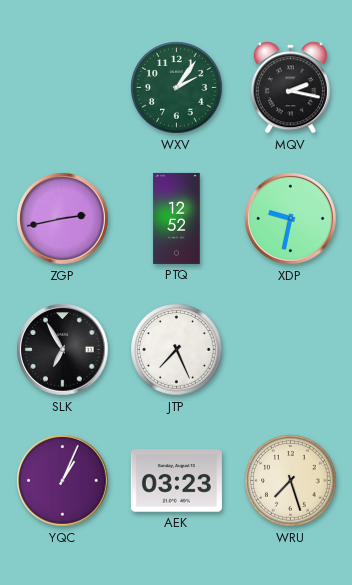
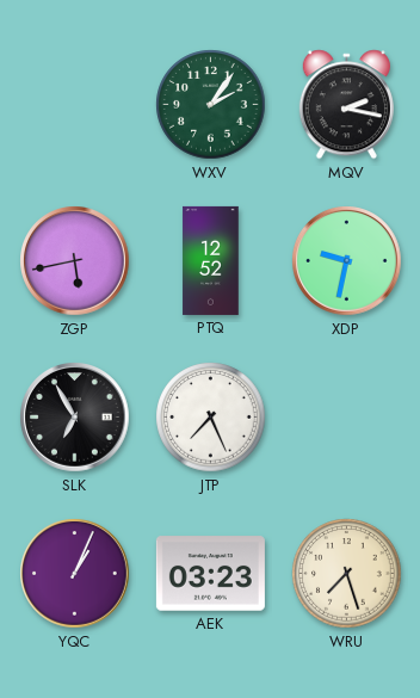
ZGP: 2:43 -> 5:43 (75, 261)
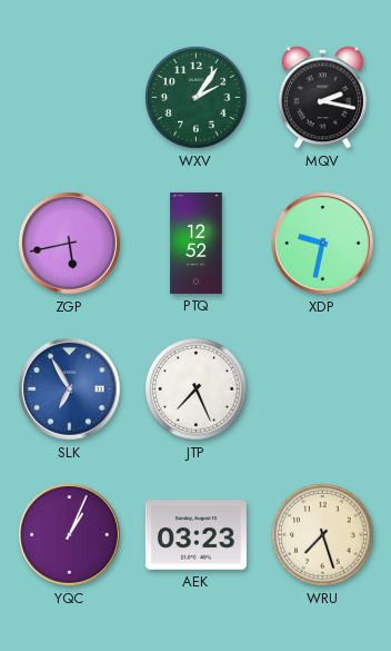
SLK dial: black -> blue (70, 389)
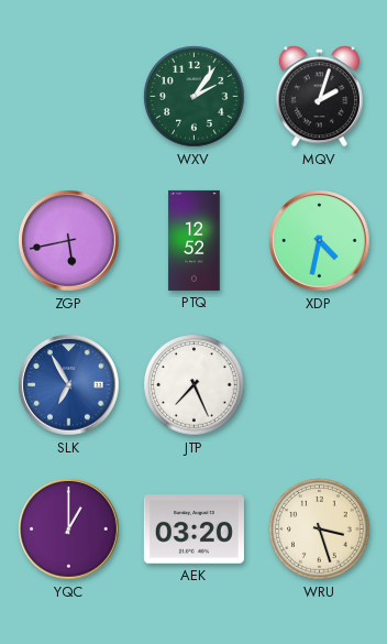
MQV: 2:17 -> 2:03 (319, 97)
XDP: 9:32 -> 4:32 (320, 241)
YQC: 1:04 -> 1:00 (69, 530)
AEK: 03:23 -> 03:20 (193, 530)
WRU: 7:27 -> 3:27 (320, 530)
